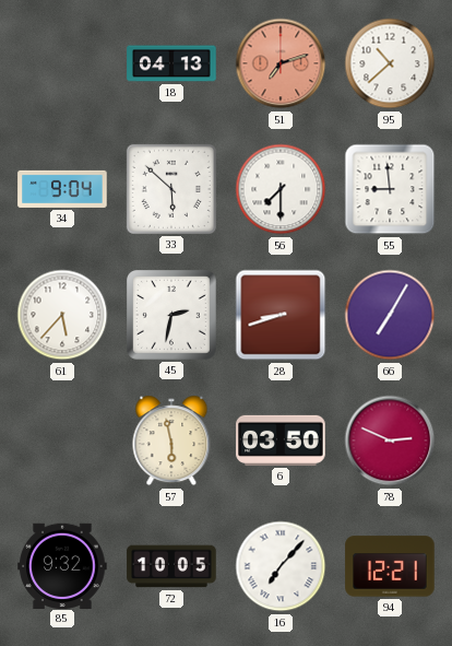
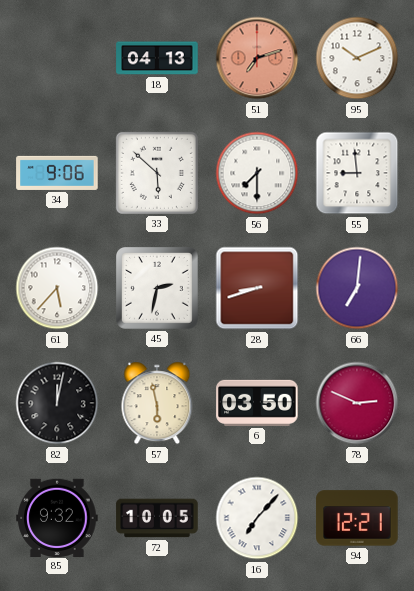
95: 10:38 -> 10:11 (357, 58)
34: 9:04 -> 9:06 (57, 173)
66: 7:05 -> 7:01 (357, 288)
82: none -> 12:02 (57, 403)
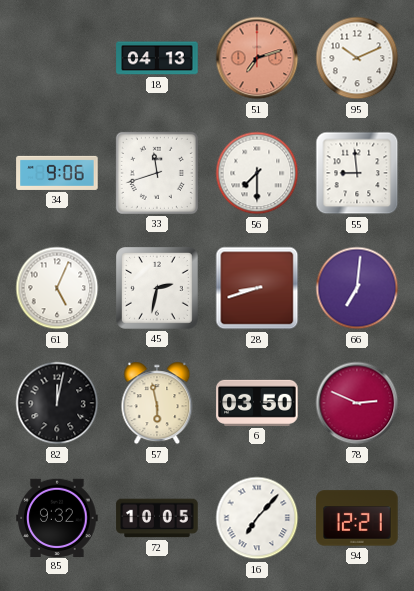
33: 5:52 -> 11:42 (157, 173)
61: 5:37 -> 5:04 (57, 288)
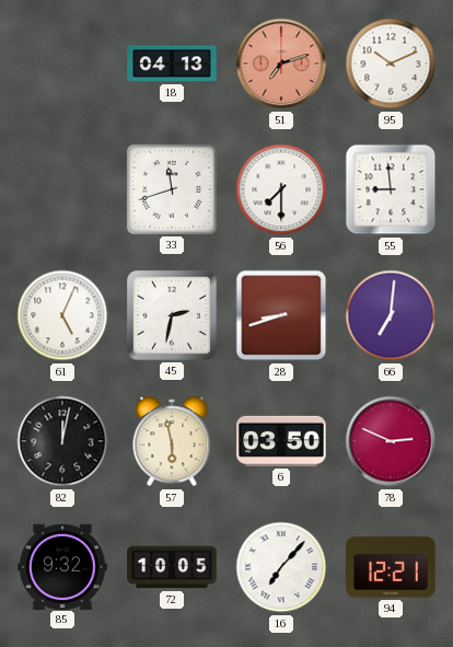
34: 9:06 -> none (57, 173)
